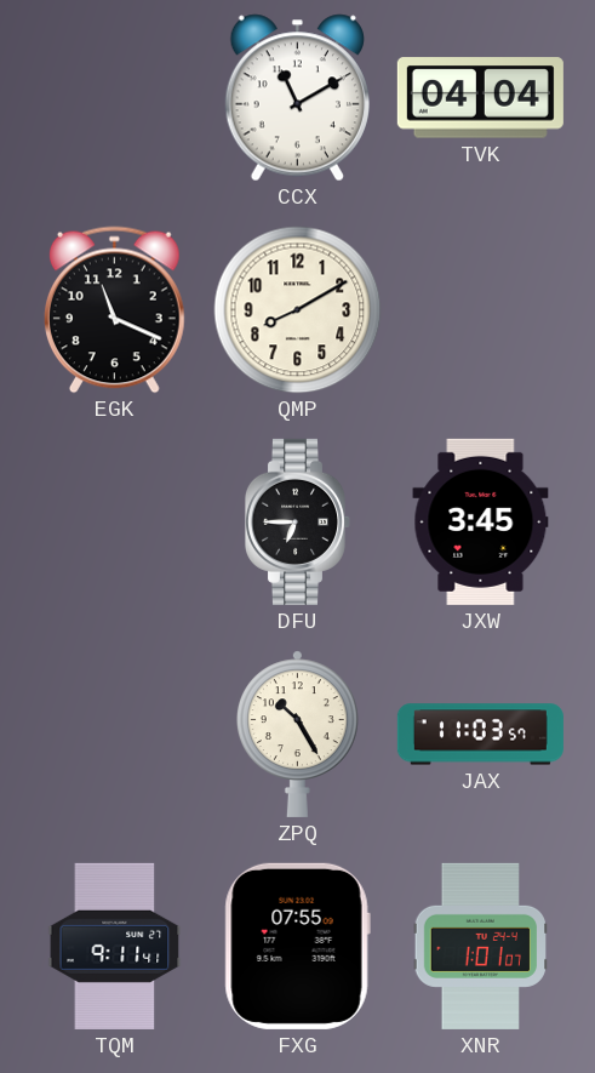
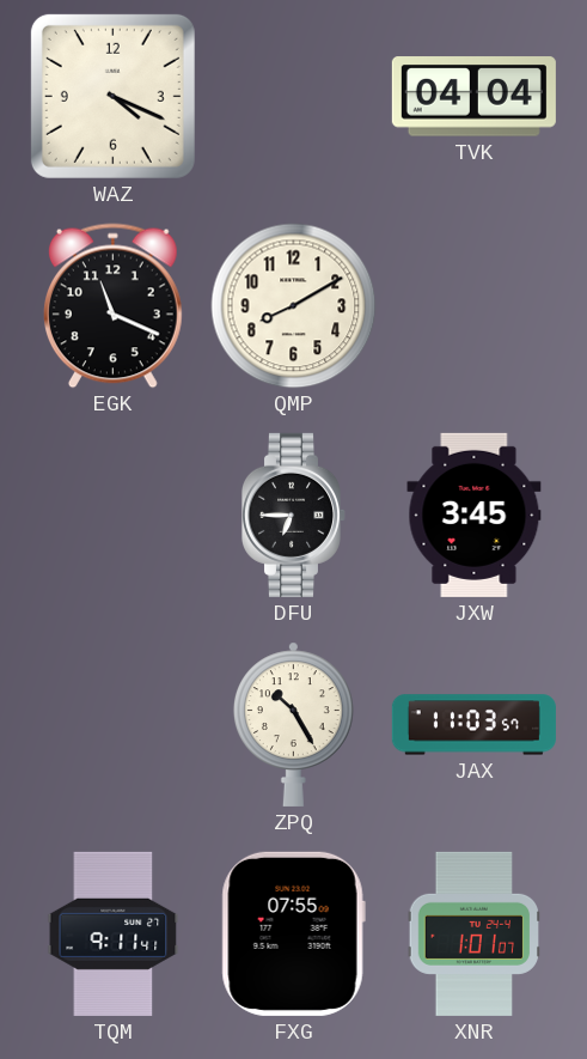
WAZ: none -> 4:19 (112, 96)
CCX: 11:10 -> none (297, 98)
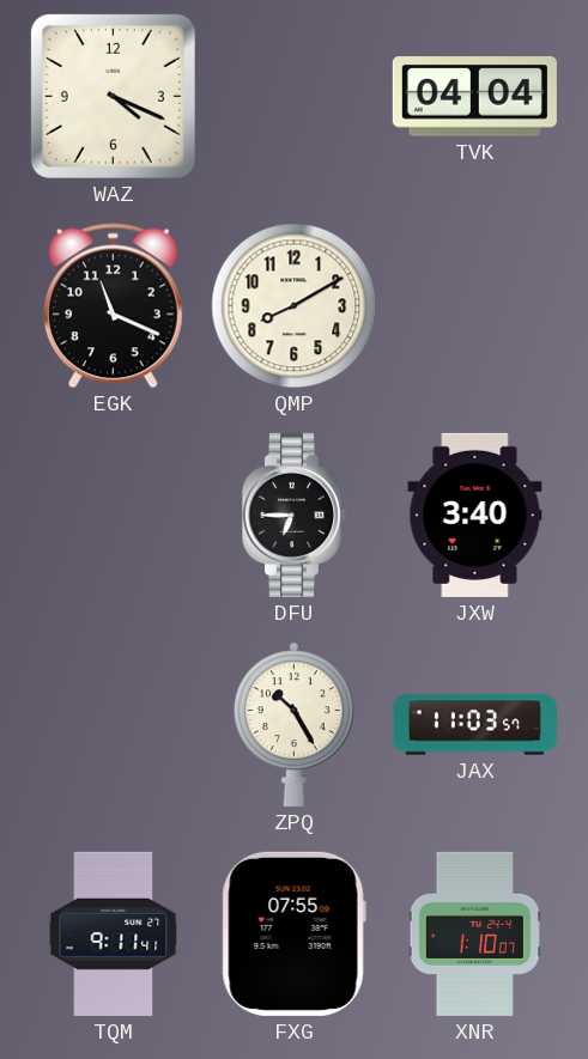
JXW: 3:45 -> 3:40 (475, 515)
XNR: 1:01 -> 1:10 (475, 933)
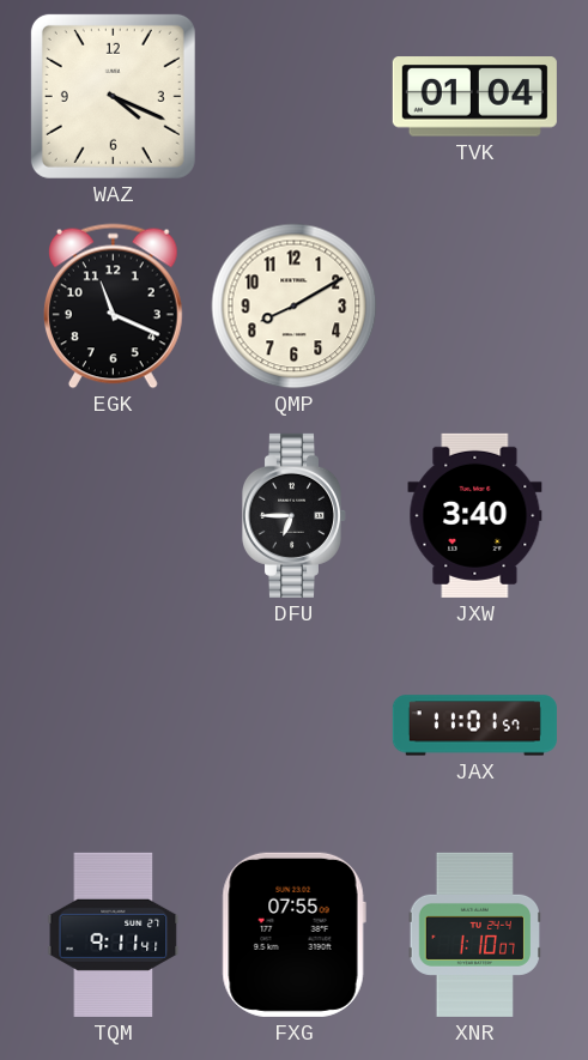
TVK: 04:04 -> 01:04 (474, 97)
ZPQ: 10:25 -> none (293, 724)
JAX: 11:03 -> 11:01 (474, 726)
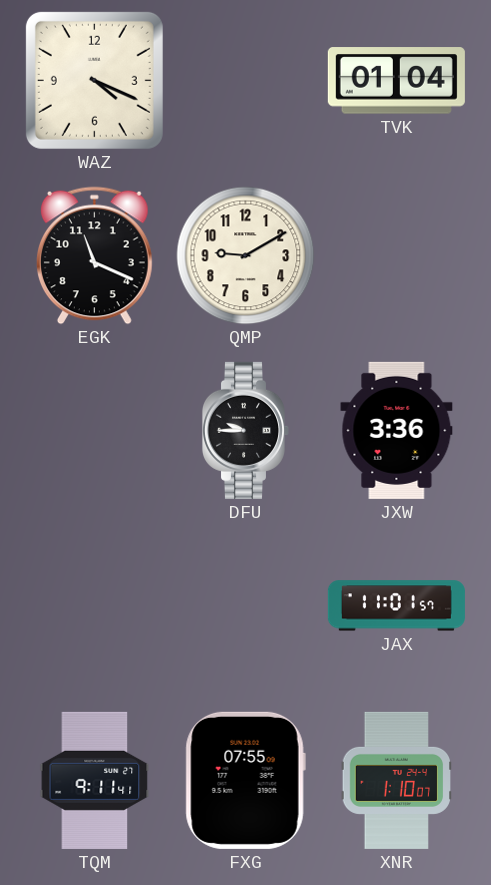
QMP: 8:10 -> 9:10 (246, 256)
DFU: 6:45 -> 9:45 (246, 430)
JXW: 3:40 -> 3:36 (397, 430)
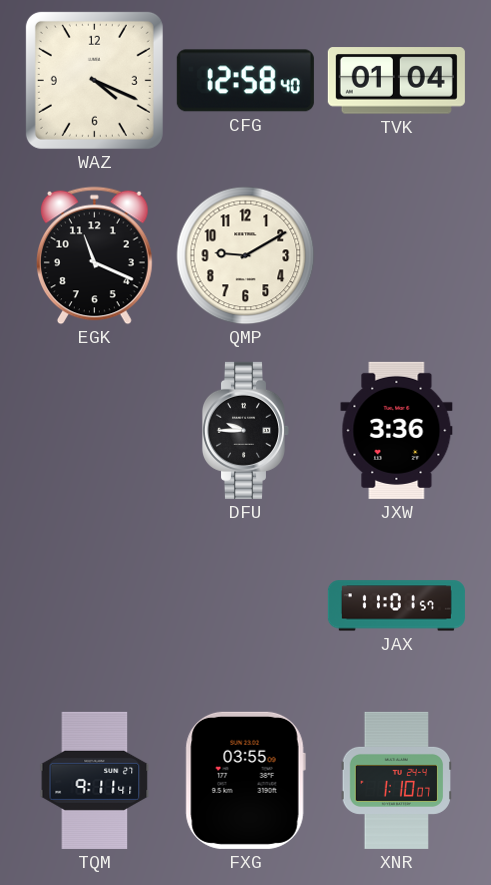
CFG: none -> 12:58 (245, 81)
FXG: 07:55 -> 03:55 (245, 780)
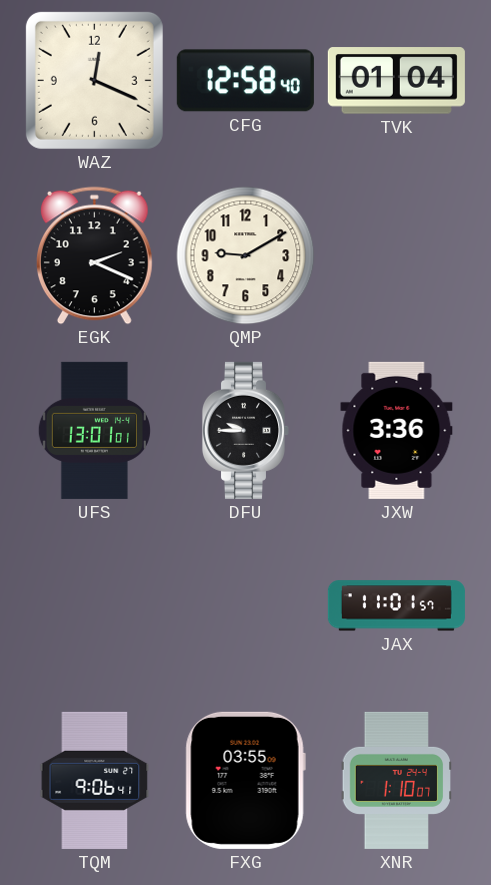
WAZ: 4:19 -> 12:19 (94, 80)
EGK: 11:19 -> 2:19 (94, 256)
UFS: none -> 13:01 (94, 430)
TQM: 9:11 -> 9:06 (95, 780)
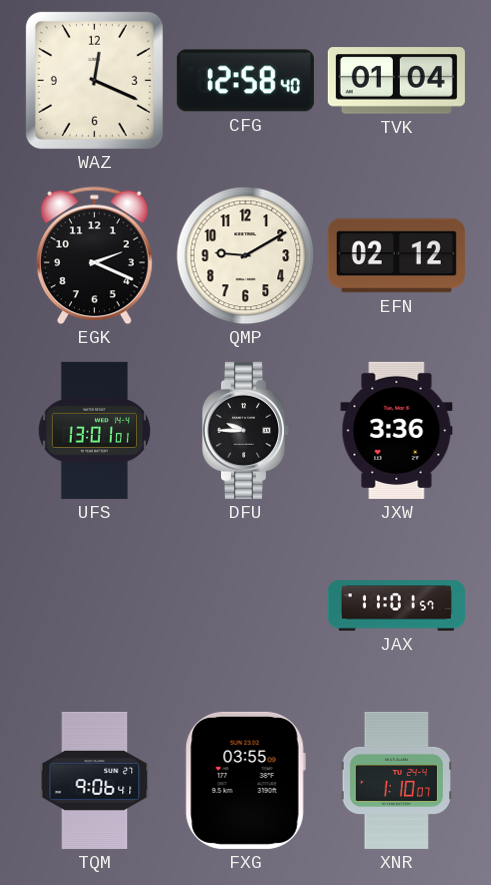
EFN: none -> 02:12 (396, 256)
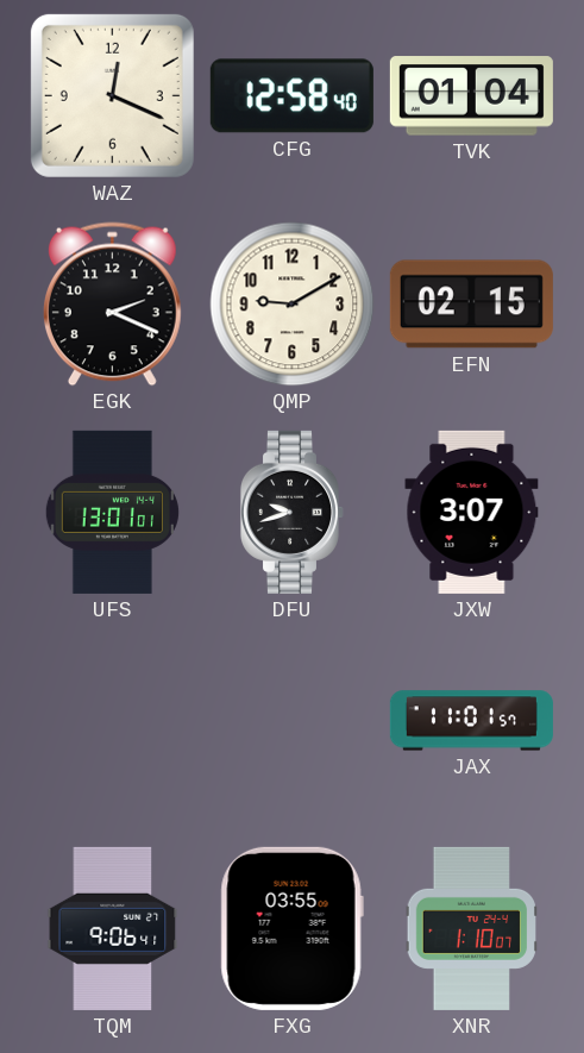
EFN: 02:12 -> 02:15 (471, 305)
DFU: 9:45 -> 9:42 (293, 512)
JXW: 3:36 -> 3:07 (472, 512)
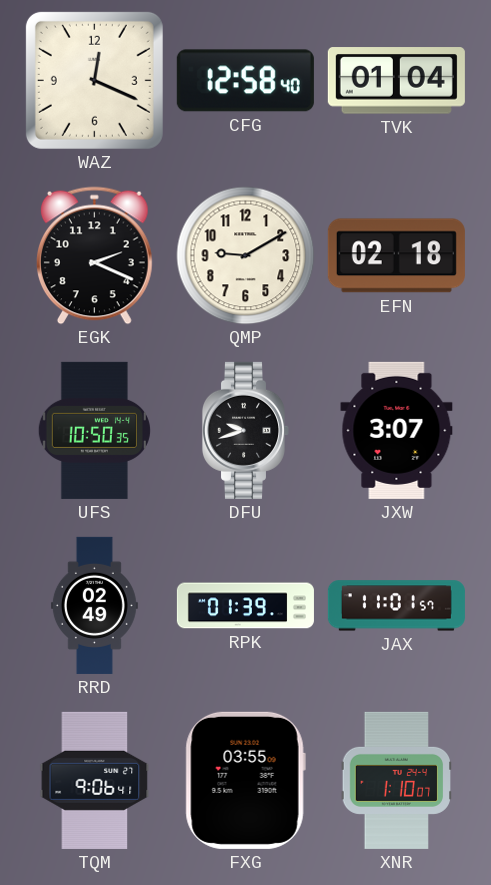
EFN: 02:15 -> 02:18 (396, 256)
UFS: 13:01 -> 10:50 (94, 430)
RRD: none -> 02:49 (94, 605)
RPK: none -> 01:39 (245, 606)
